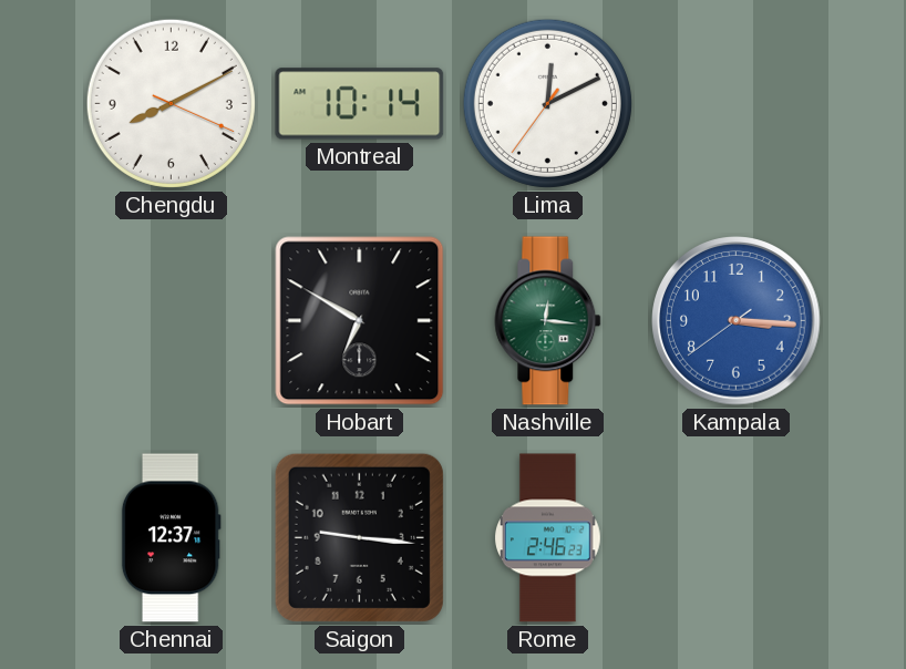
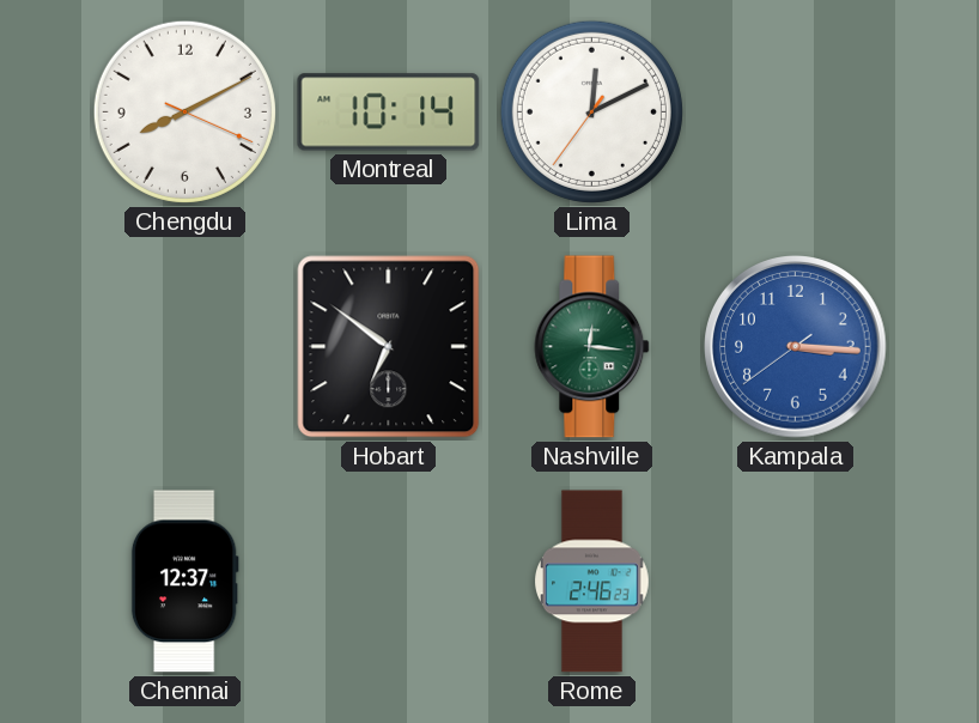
Hobart: 6:50 -> 6:51 (389, 347)
Saigon: 9:16 -> none (359, 537)
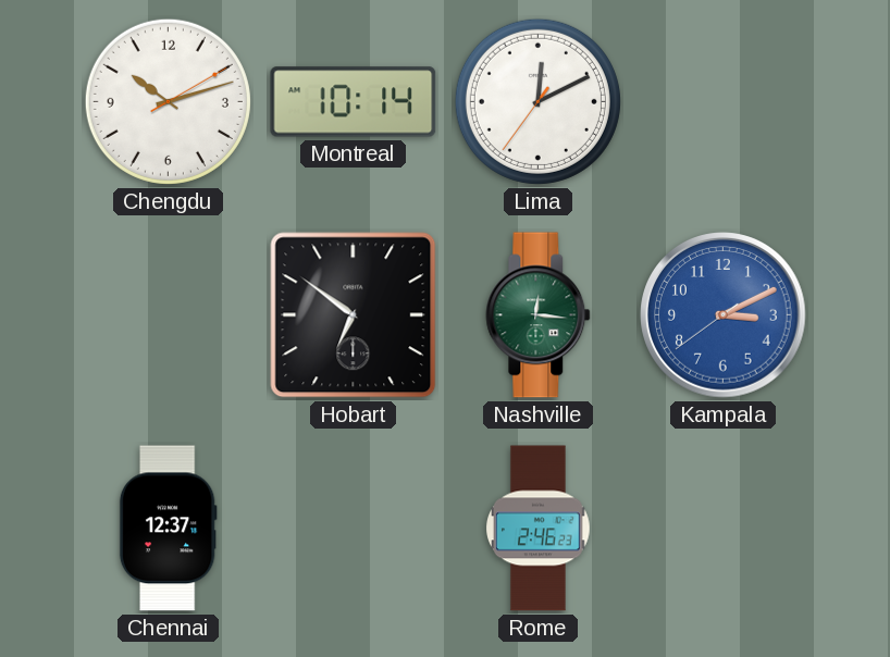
Chengdu: 8:10 -> 10:12 (168, 101)
Kampala: 3:15 -> 3:10 (724, 315)
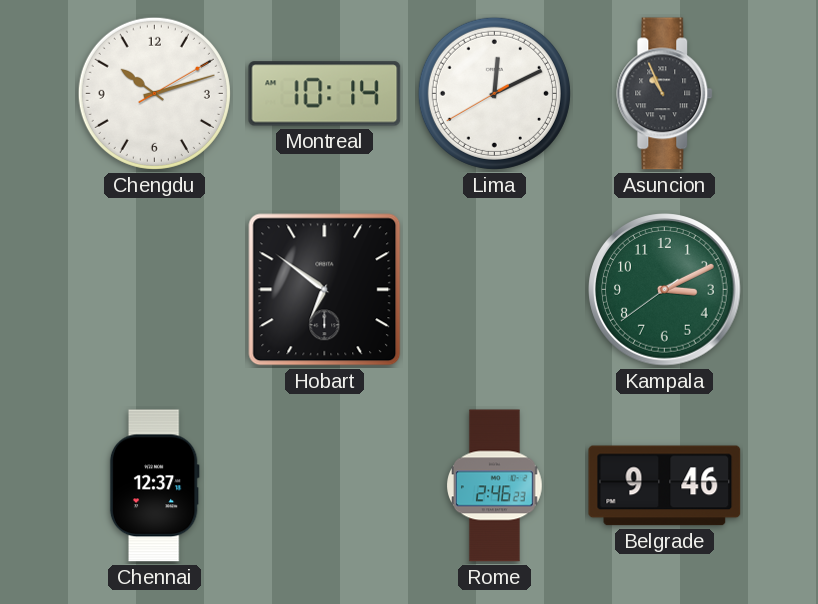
Lima: 12:10:36 -> 12:10:40 (494, 93)
Asuncion: none -> 10:56 (665, 94)
Nashville: 12:16 -> none (539, 315)
Kampala dial: blue -> green (665, 290)
Belgrade: none -> 9:46 (665, 486)
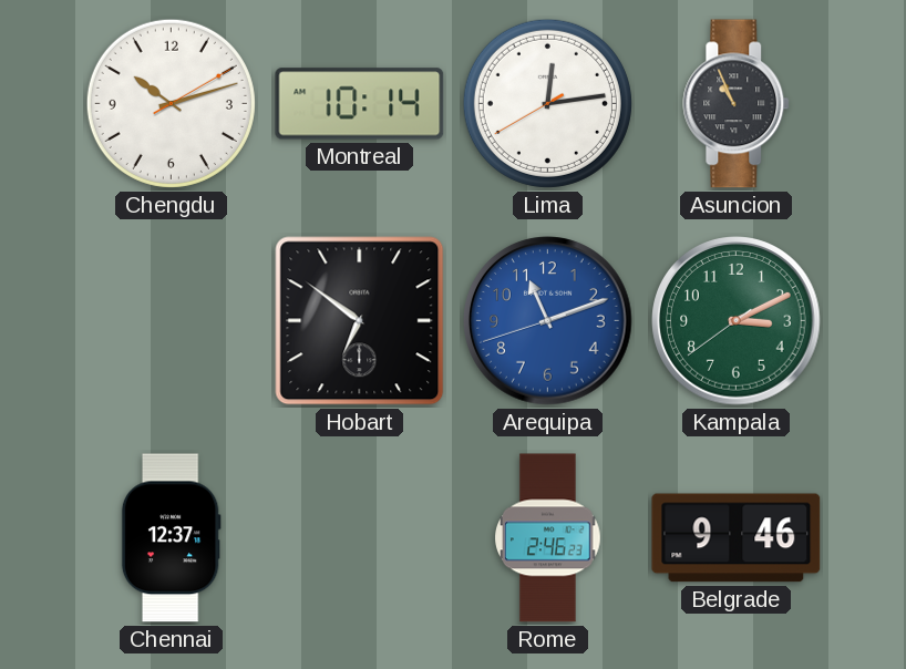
Lima: 12:10 -> 12:13 (547, 103)
Arequipa: none -> 11:11 (548, 321)
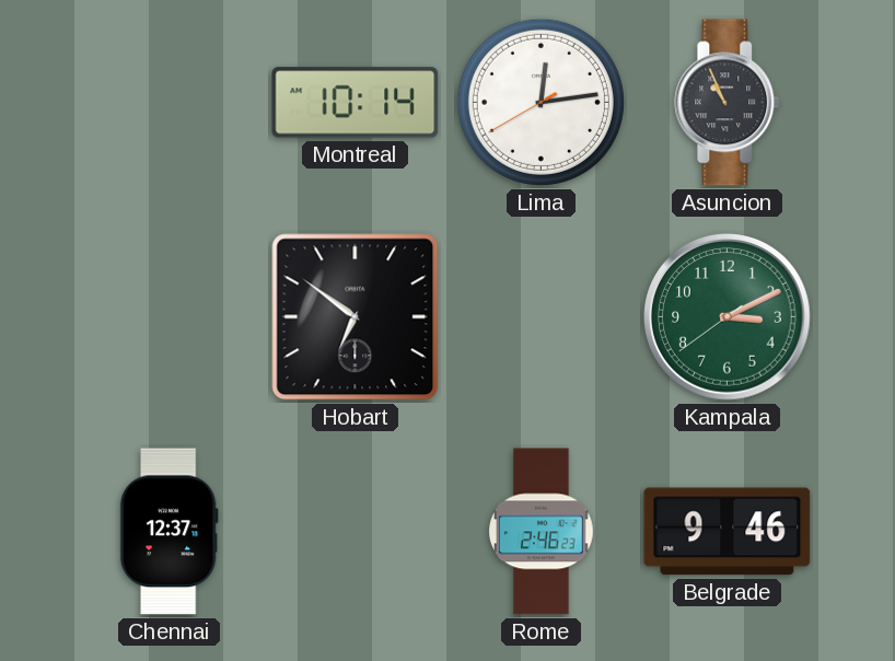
Chengdu: 10:12 -> none (171, 103)
Arequipa: 11:11 -> none (548, 321)
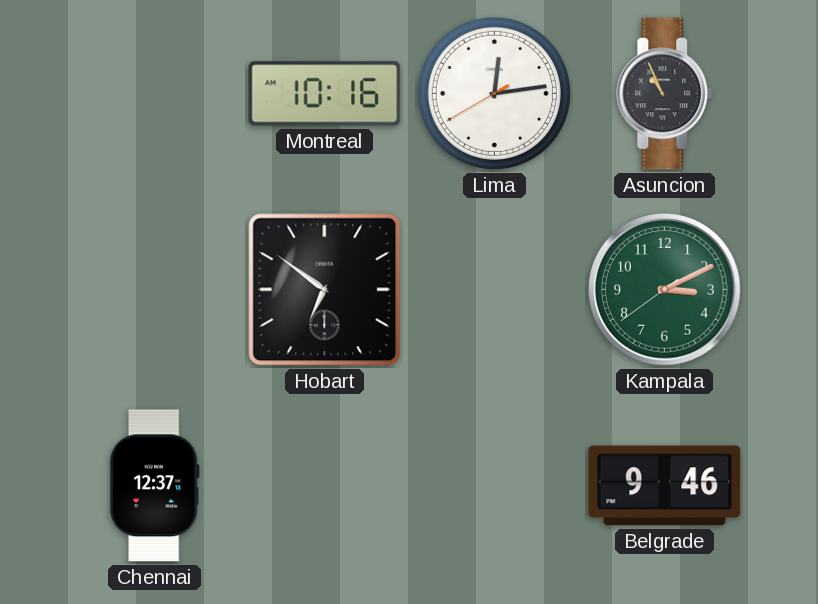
Montreal: 10:14 -> 10:16 (325, 94)
Rome: 2:46 -> none (542, 532)
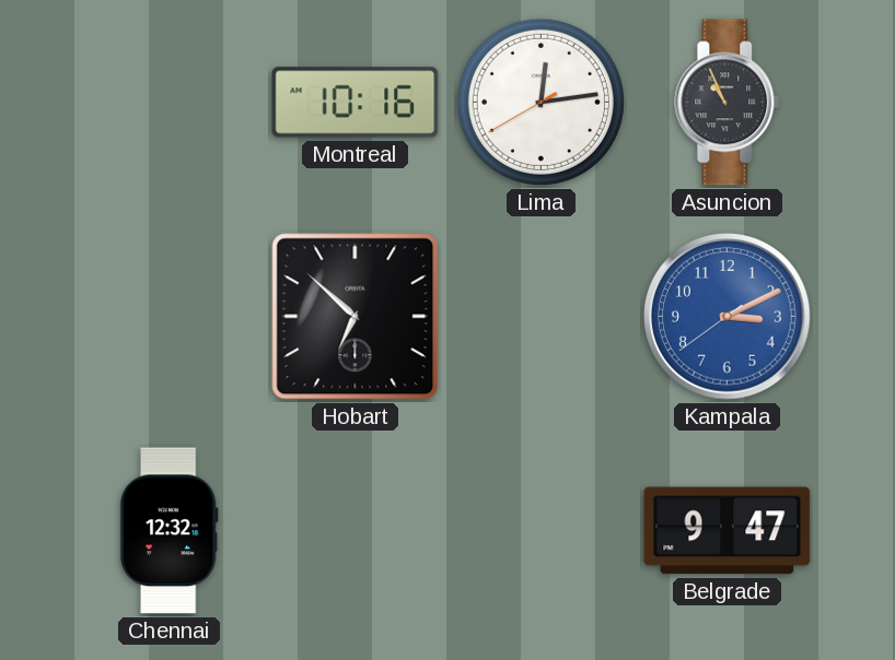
Hobart: 6:51 -> 6:52 (356, 317)
Kampala dial: green -> blue (728, 317)
Chennai: 12:37 -> 12:32 (168, 531)
Belgrade: 9:46 -> 9:47 (728, 531)
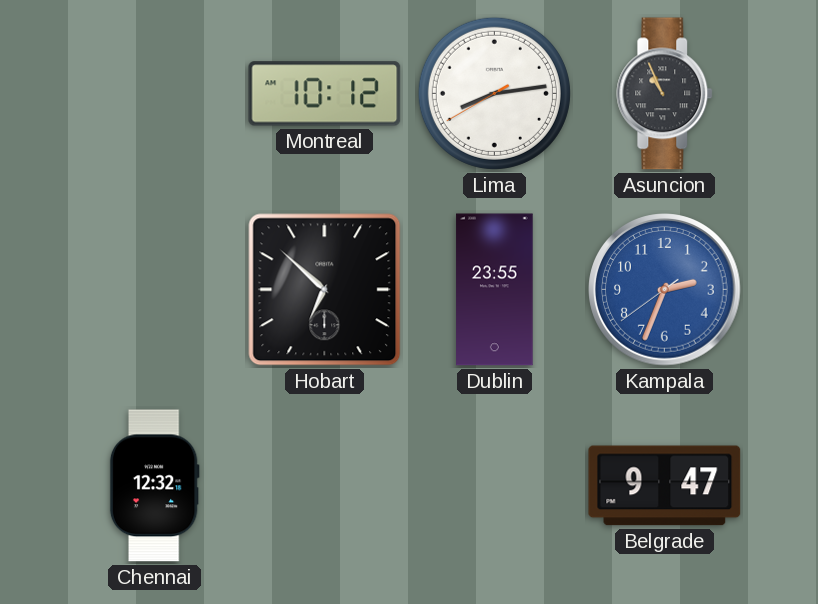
Montreal: 10:16 -> 10:12 (325, 94)
Lima: 12:13 -> 8:13 (494, 93)
Dublin: none -> 23:55 (495, 290)
Kampala: 3:10 -> 2:33 (665, 290)
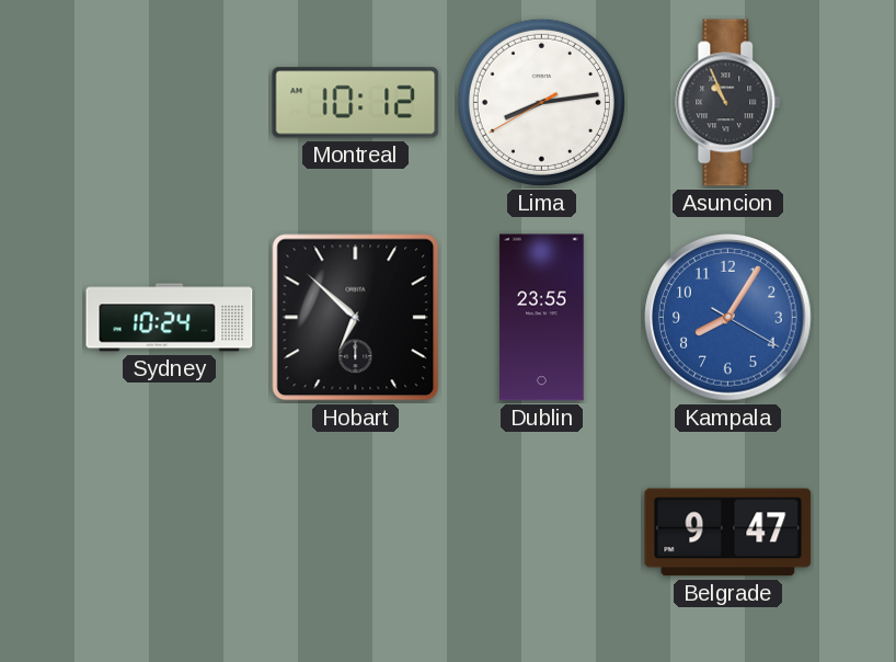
Sydney: none -> 10:24 (170, 318)
Kampala: 2:33 -> 8:05 (728, 318)
Chennai: 12:32 -> none (154, 486)
